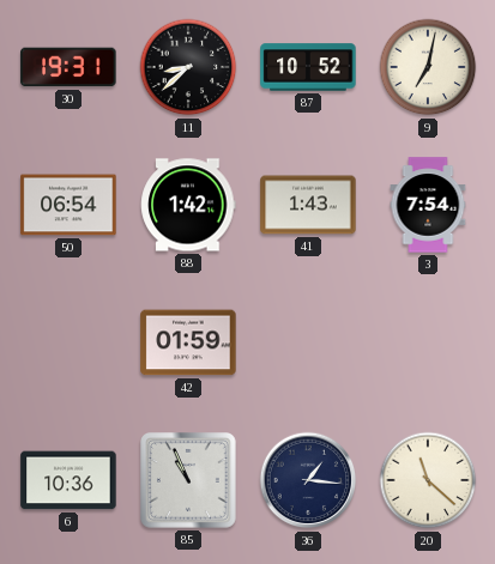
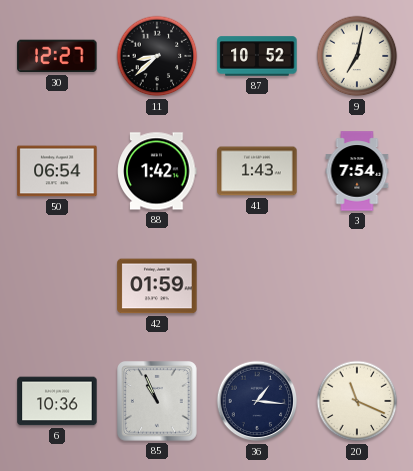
30: 19:31 -> 12:27 (57, 56)
20: 11:22 -> 11:19 (357, 401)
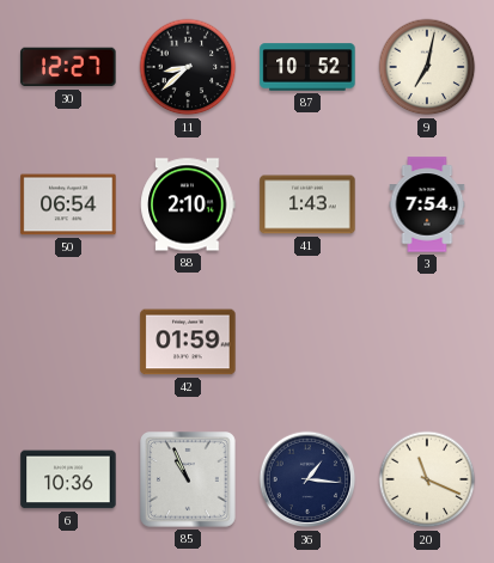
88: 1:42 -> 2:10 (188, 204)
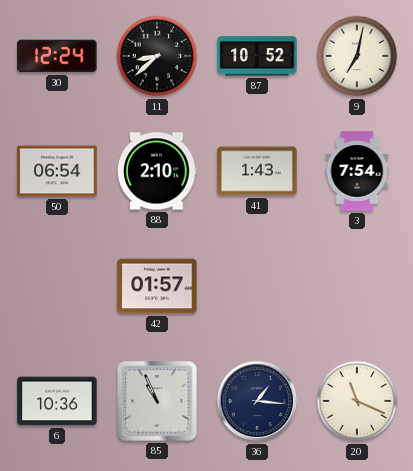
30: 12:27 -> 12:24 (57, 56)
42: 01:59 -> 01:57 (157, 286)
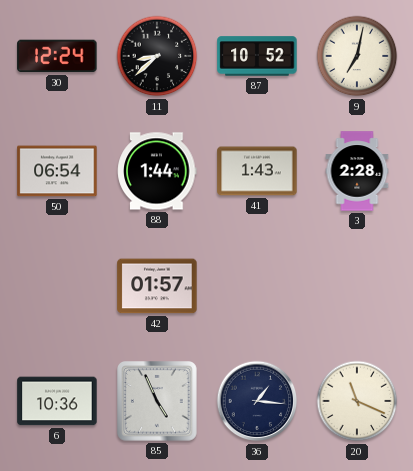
88: 2:10 -> 1:44 (157, 171)
3: 7:54 -> 2:28 (357, 171)
85: 10:56 -> 4:56 (158, 402)
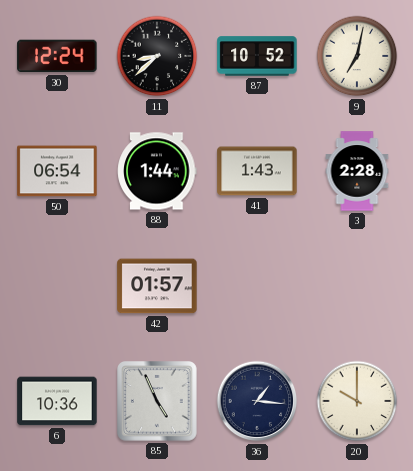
20: 11:19 -> 10:00 (357, 401)
